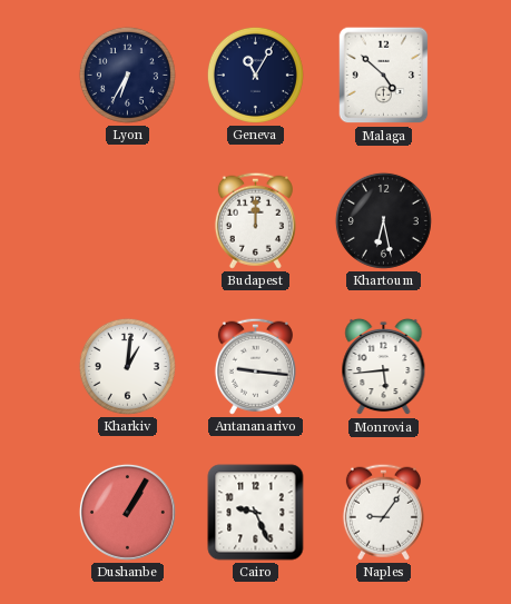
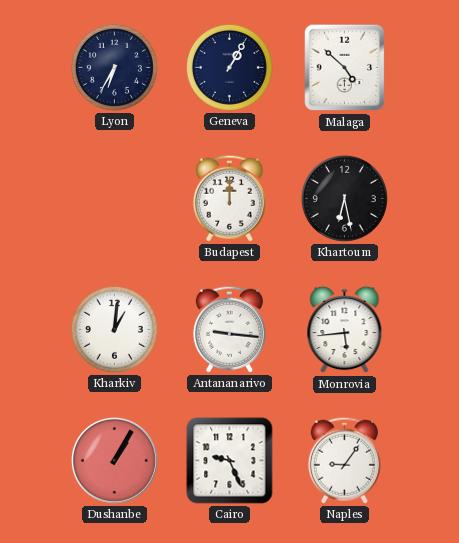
Geneva: 11:05 -> 1:05 (229, 67)
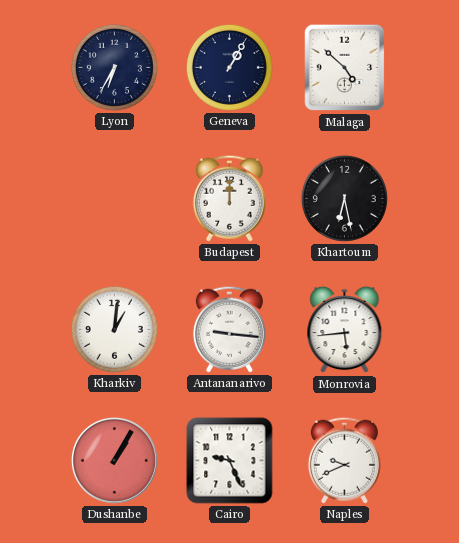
Naples: 9:06 -> 9:41 (344, 460)
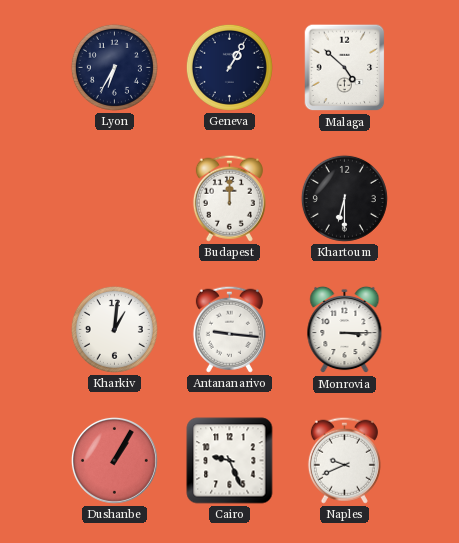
Khartoum: 6:28 -> 6:30 (344, 198)
Monrovia: 5:44 -> 3:15 (345, 330)
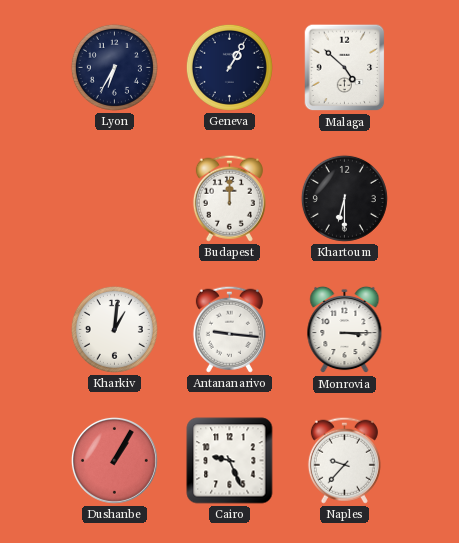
Naples: 9:41 -> 9:37 (344, 460)
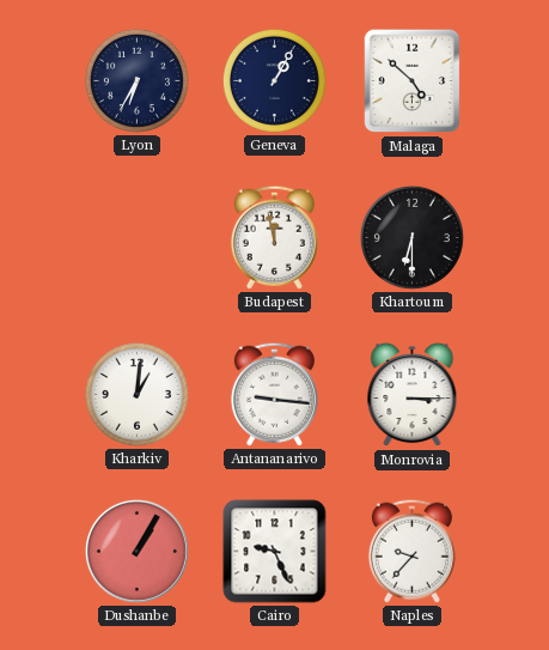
Budapest: 12:00 -> 11:58 (274, 237)
